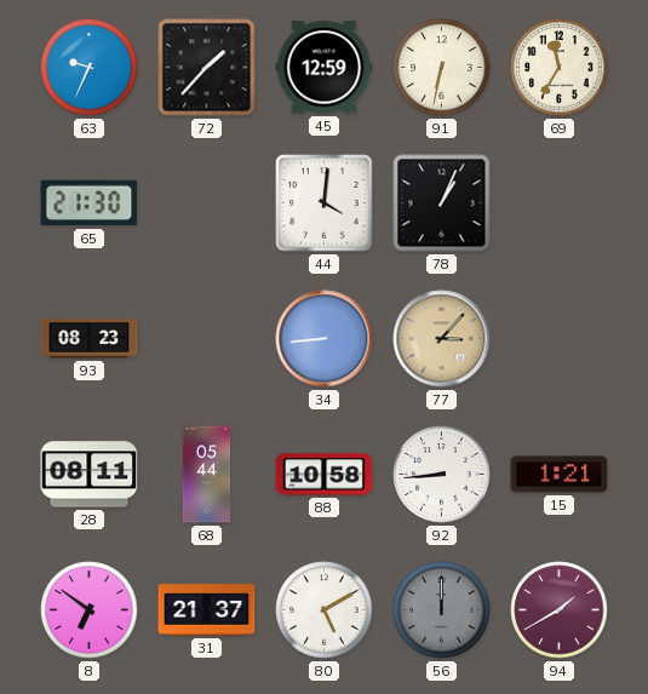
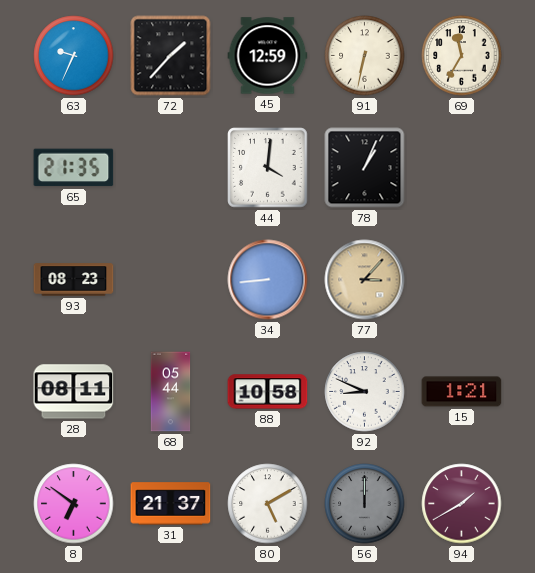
65: 21:30 -> 21:35 (74, 168)
92: 8:44 -> 8:49 (365, 392)
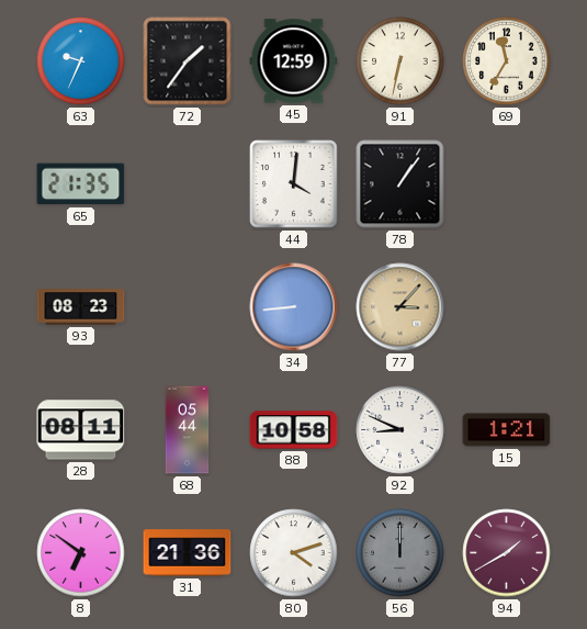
72: 1:37 -> 1:36 (188, 61)
78: 1:04 -> 1:06 (400, 184)
31: 21:37 -> 21:36 (188, 553)
80: 5:10 -> 4:12 (294, 553)
